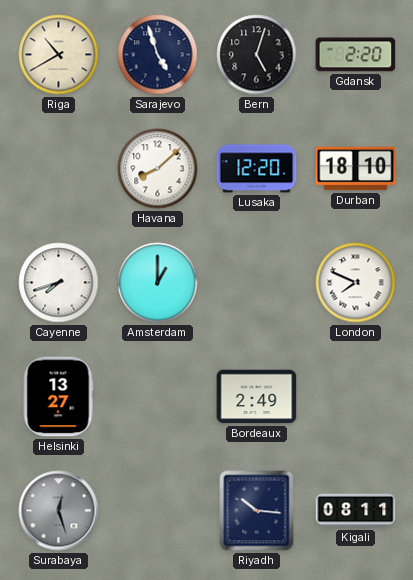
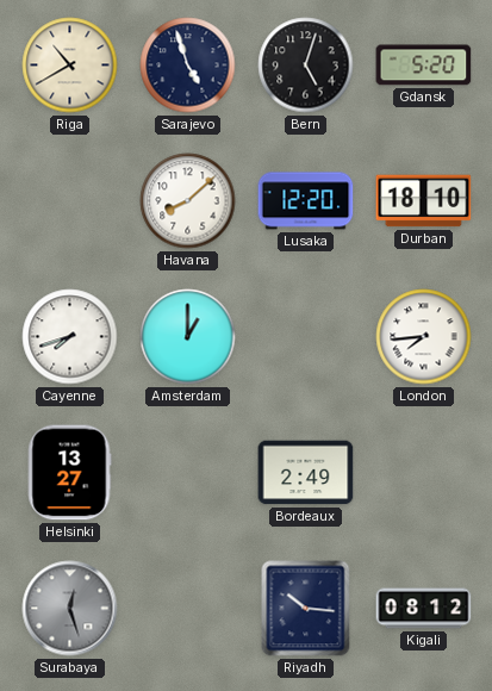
Gdansk: 2:20 -> 5:20 (424, 66)
London: 7:49 -> 7:44 (424, 337)
Kigali: 08:11 -> 08:12 (424, 609)
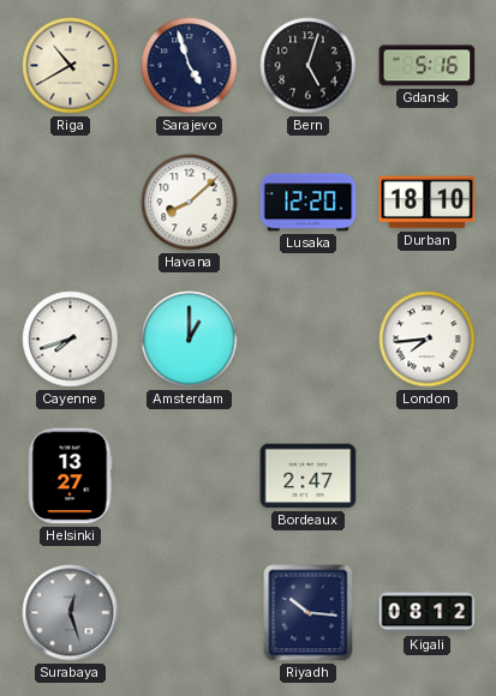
Gdansk: 5:20 -> 5:16 (428, 66)
Bordeaux: 2:49 -> 2:47 (309, 476)
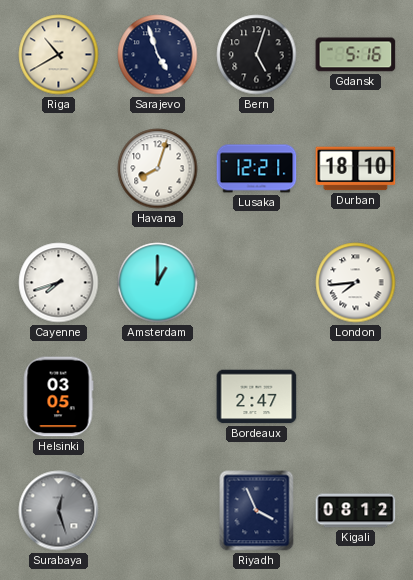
Havana: 8:08 -> 8:03 (158, 169)
Lusaka: 12:20 -> 12:21 (257, 169)
Helsinki: 13:27 -> 03:05 (58, 397)
Riyadh: 10:16 -> 3:56 (257, 511)
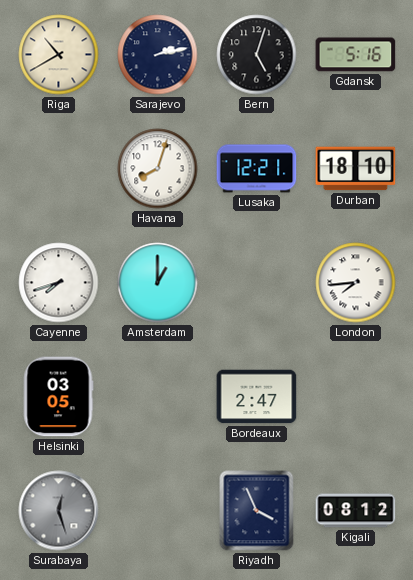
Sarajevo: 4:57 -> 2:13 (158, 55)
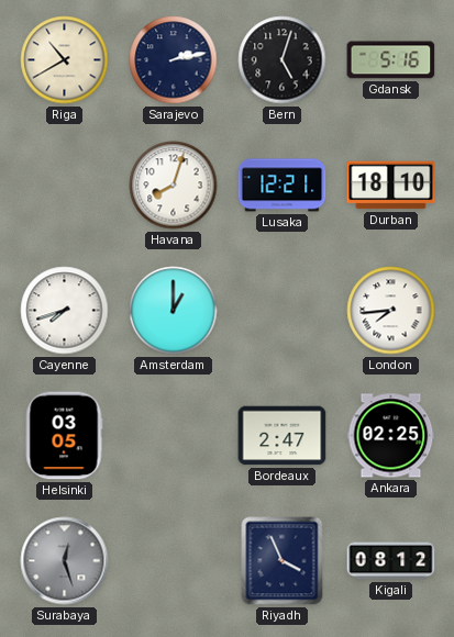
Ankara: none -> 02:25 (391, 436)
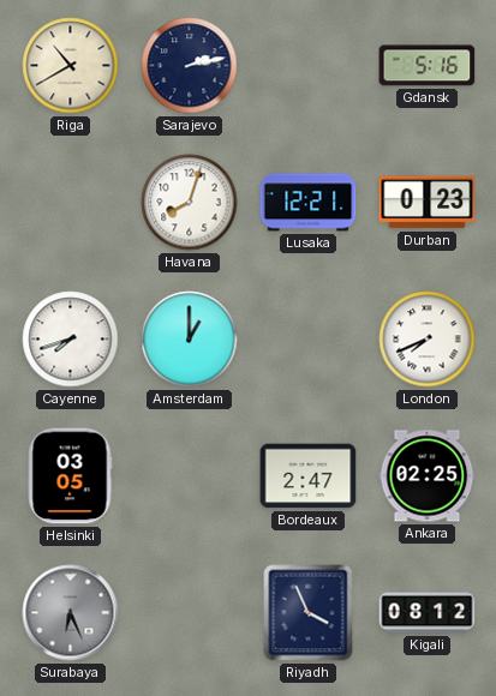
Bern: 5:03 -> none (283, 60)
Durban: 18:10 -> 0:23 (428, 203)
London: 7:44 -> 7:41 (428, 340)
Surabaya: 12:27 -> 6:26 (71, 613)
